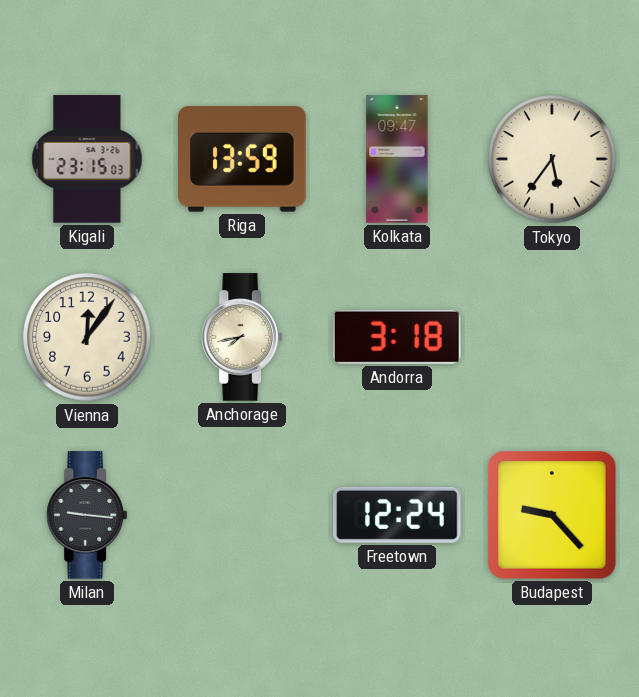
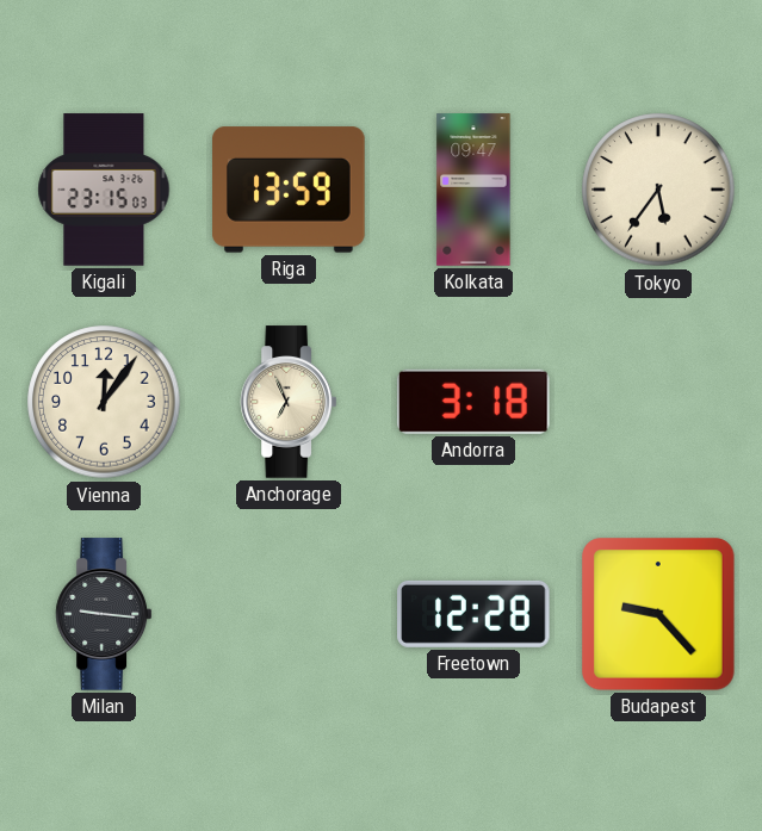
Anchorage: 7:43 -> 6:56 (287, 402)
Freetown: 12:24 -> 12:28 (473, 614)
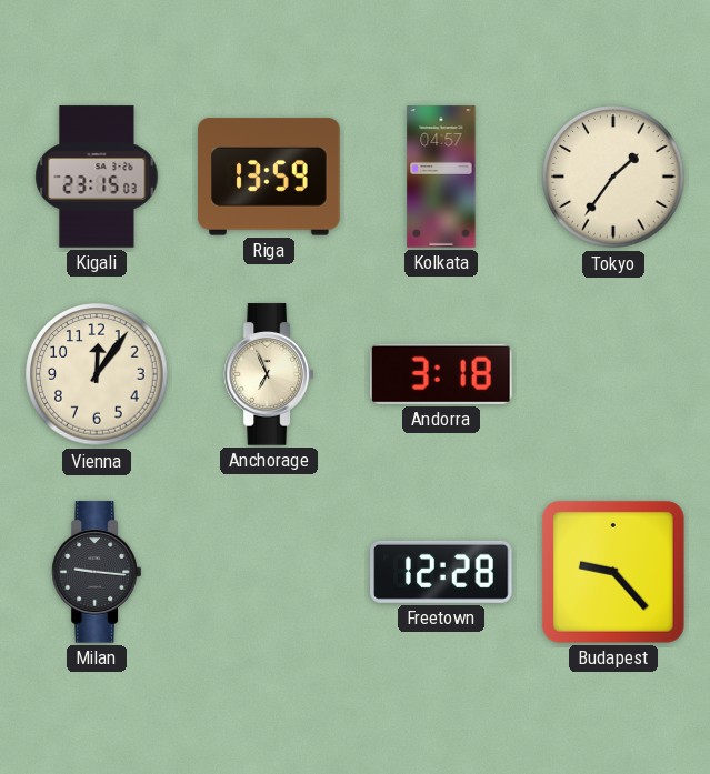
Kolkata: 09:47 -> 04:57 (441, 177)
Tokyo: 5:36 -> 1:36 (613, 177)
